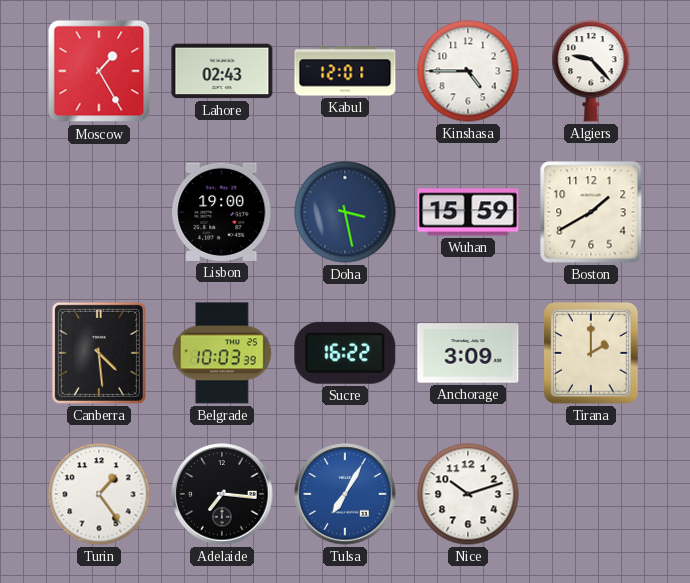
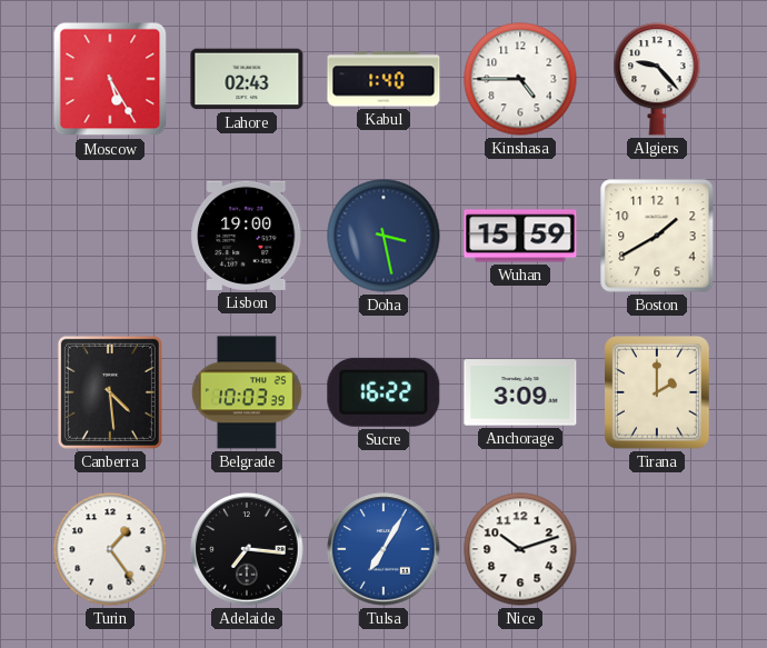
Moscow: 1:25 -> 5:25 (110, 79)
Kabul: 12:01 -> 1:40 (384, 79)
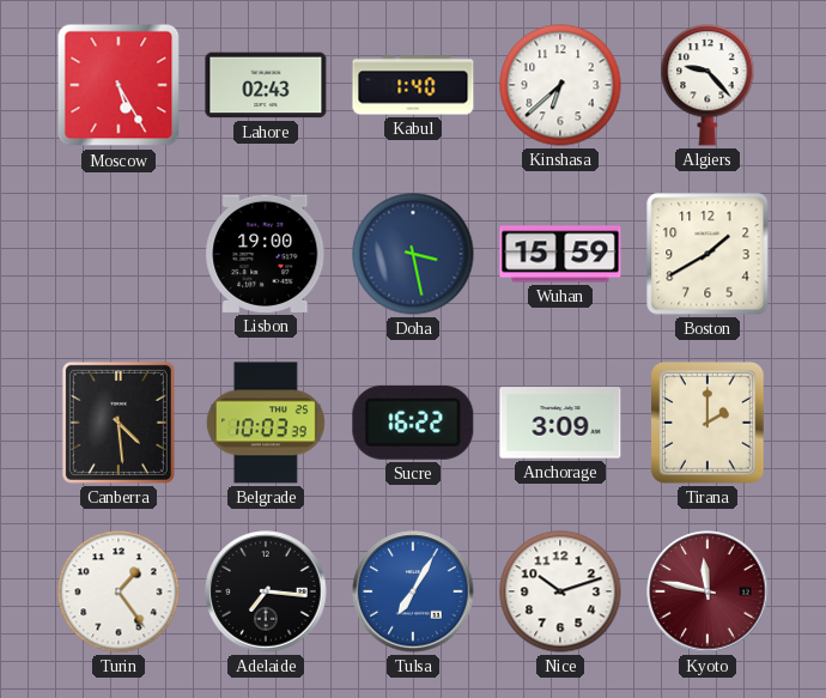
Kinshasa: 4:45 -> 6:38 (560, 85)
Kyoto: none -> 11:47 (707, 591)
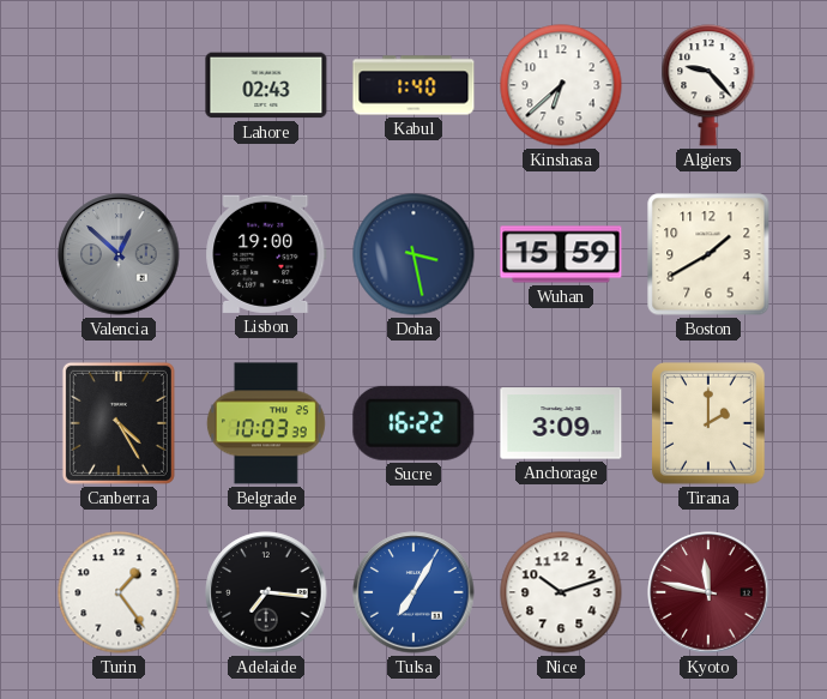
Moscow: 5:25 -> none (119, 85)
Valencia: none -> 12:52 (119, 254)
Canberra: 4:29 -> 4:25 (119, 423)
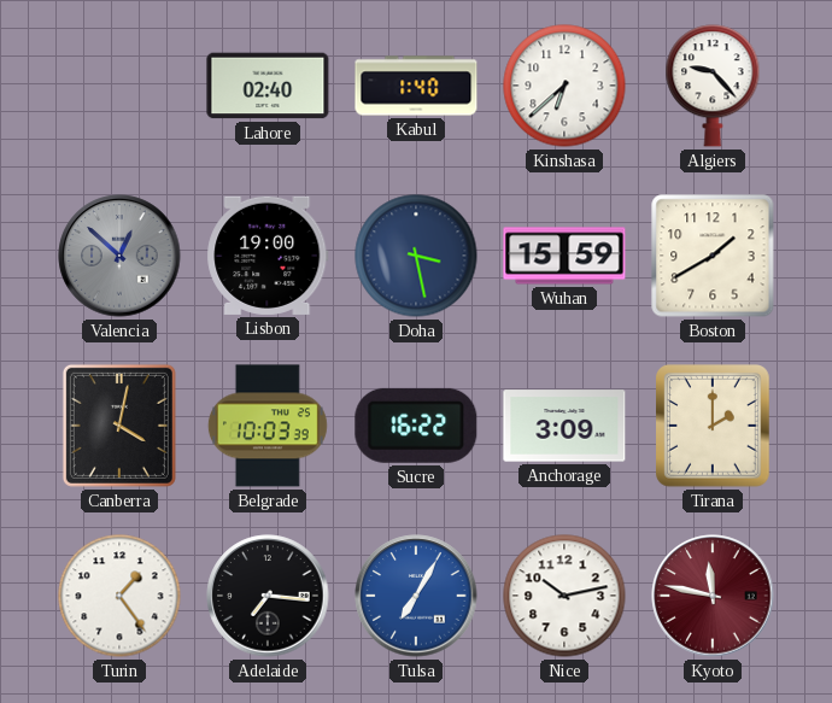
Lahore: 02:43 -> 02:40 (268, 86)
Canberra: 4:25 -> 4:02 (119, 426)
Nice: 10:12 -> 10:13 (564, 596)
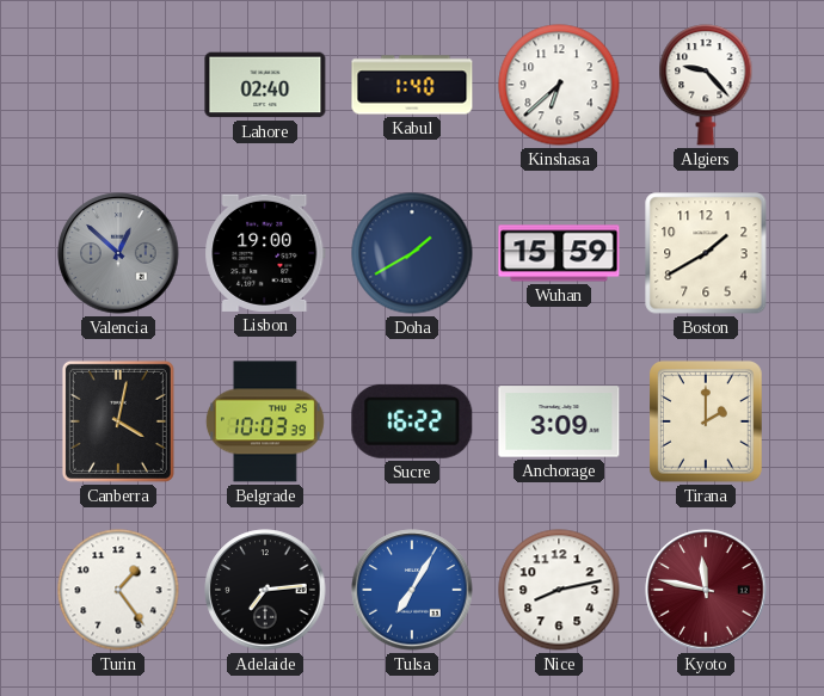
Doha: 3:28 -> 1:40 (412, 253)
Adelaide: 7:16 -> 7:14 (265, 590)
Nice: 10:13 -> 8:13 (559, 590)
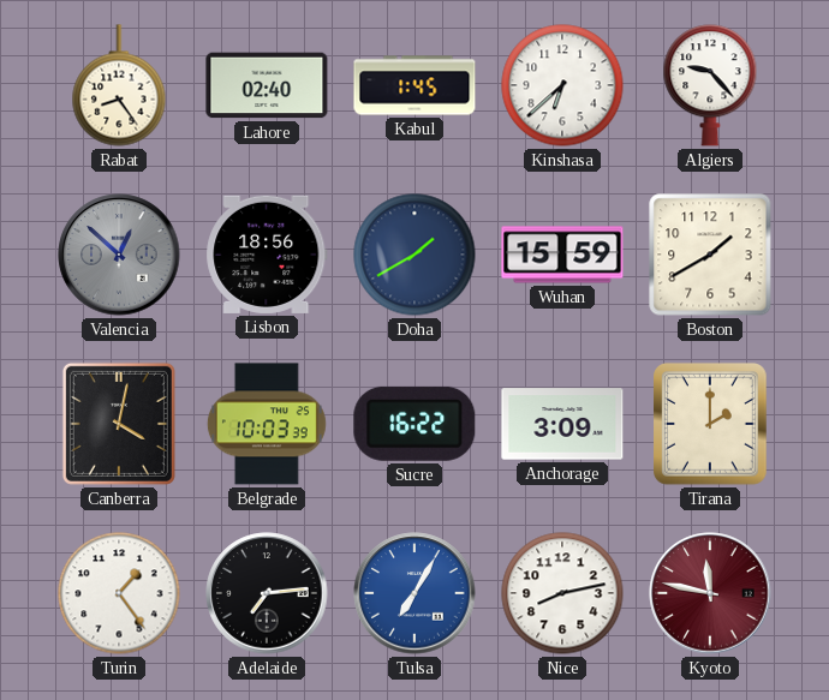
Rabat: none -> 8:24 (119, 85)
Kabul: 1:40 -> 1:45 (415, 85)
Lisbon: 19:00 -> 18:56 (267, 255)
